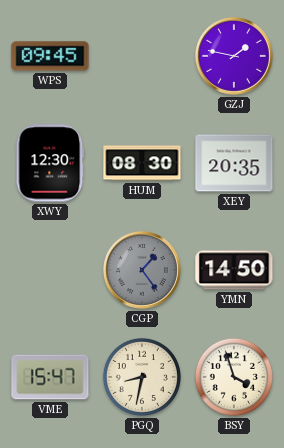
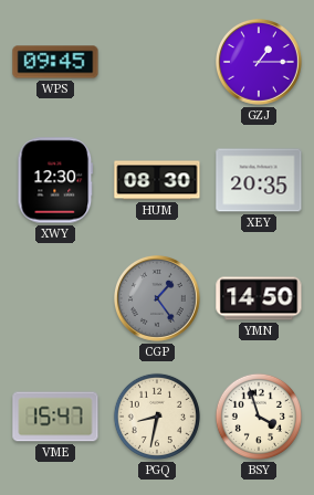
GZJ: 1:47 -> 1:15 (260, 63)
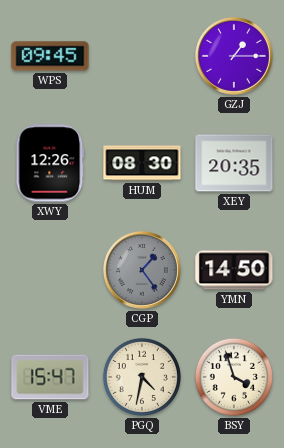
XWY: 12:30 -> 12:26 (50, 163)
PGQ: 8:32 -> 4:32 (142, 377)
